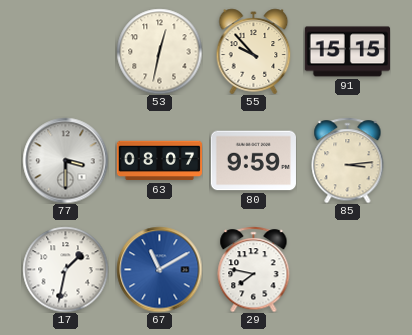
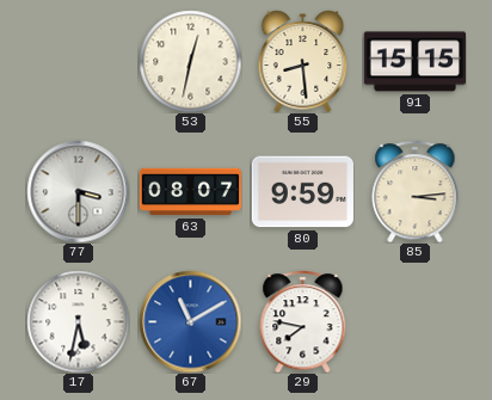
55: 9:53 -> 8:29 (303, 61)
17: 1:32 -> 5:32 (78, 321)
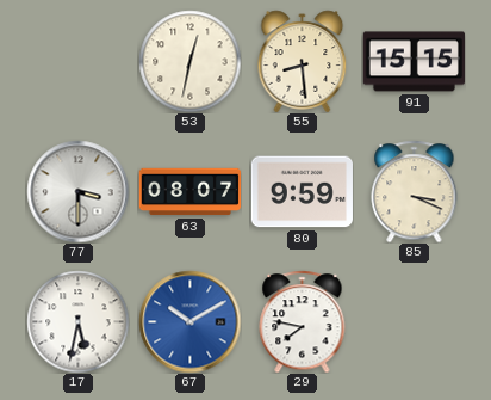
85: 3:14 -> 3:19 (415, 191)
67: 11:10 -> 10:10 (189, 321)
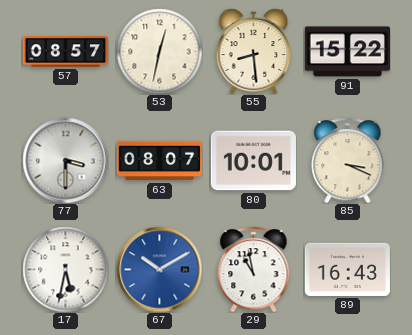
57: none -> 08:57 (65, 52)
91: 15:15 -> 15:22 (347, 52)
80: 9:59 -> 10:01 (253, 161)
29: 7:47 -> 10:58 (254, 269)
89: none -> 16:43 (347, 269)
